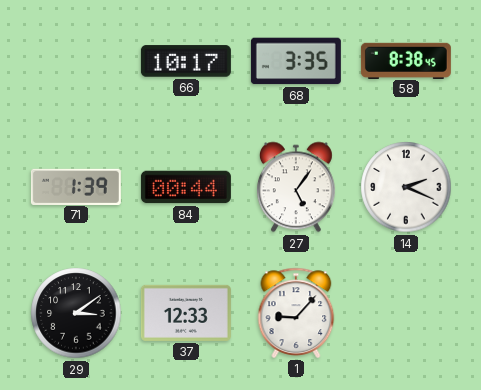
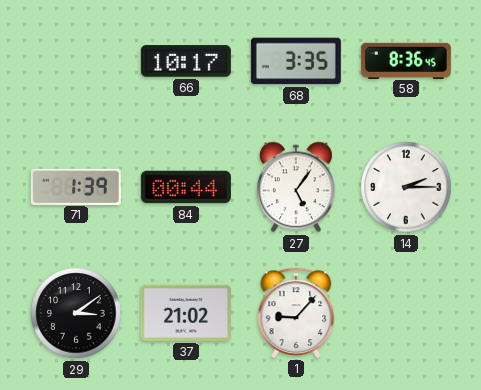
58: 8:38 -> 8:36 (406, 60)
14: 2:19 -> 2:15 (406, 187)
37: 12:33 -> 21:02 (186, 313)
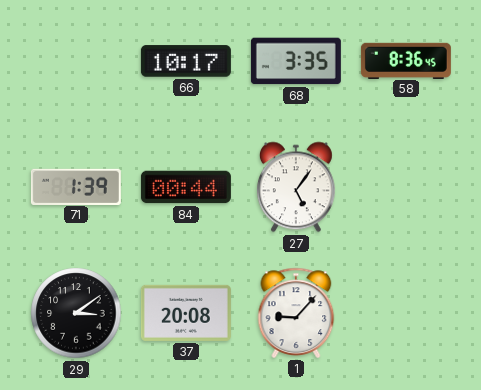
14: 2:15 -> none (406, 187)
37: 21:02 -> 20:08 (186, 313)
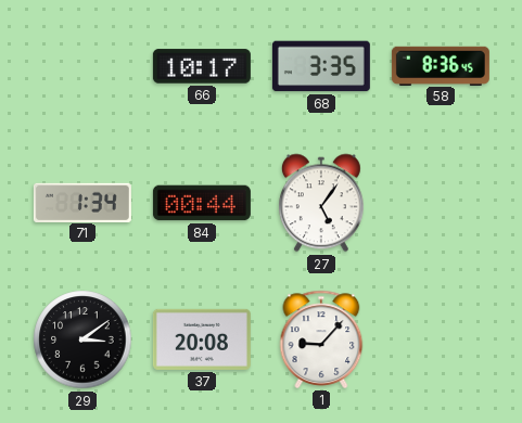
71: 1:39 -> 1:34 (82, 202)
